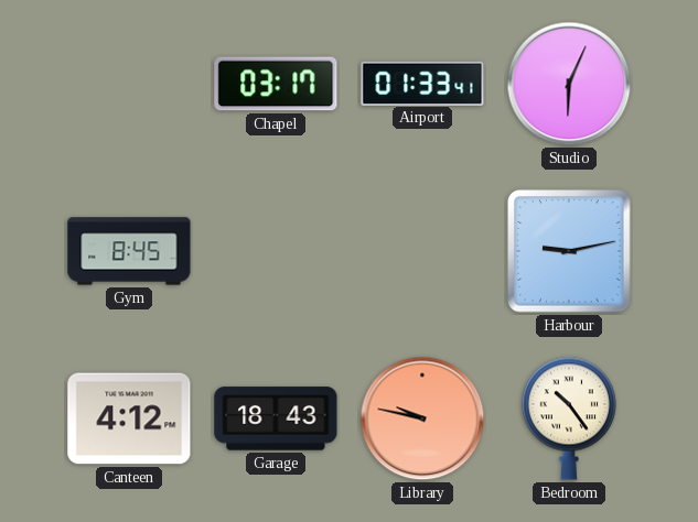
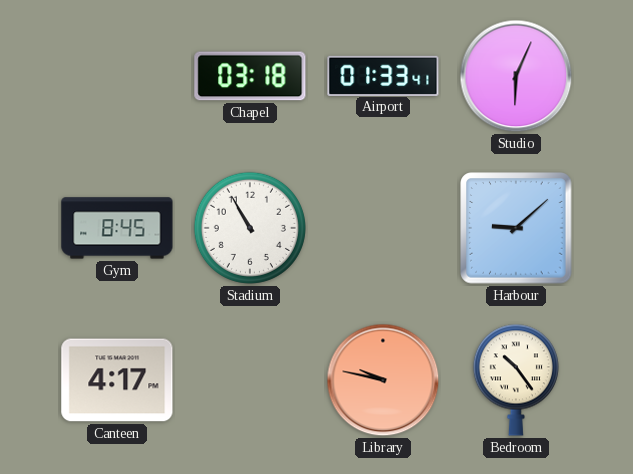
Chapel: 03:17 -> 03:18 (250, 76)
Stadium: none -> 10:55 (250, 228)
Harbour: 9:13 -> 9:08 (516, 228)
Canteen: 4:12 -> 4:17 (117, 380)
Garage: 18:43 -> none (276, 418)
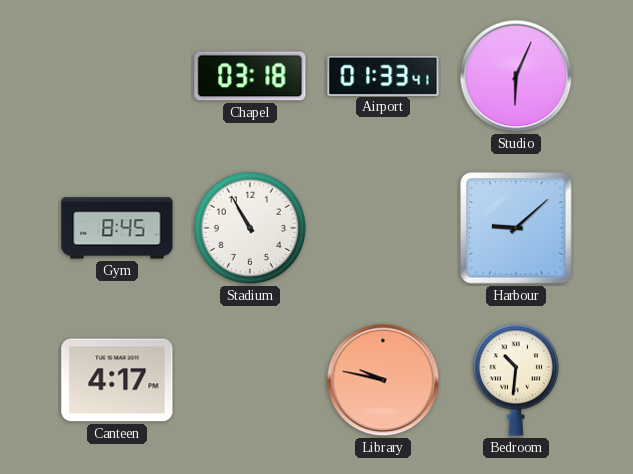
Bedroom: 10:24 -> 10:31 (516, 380)
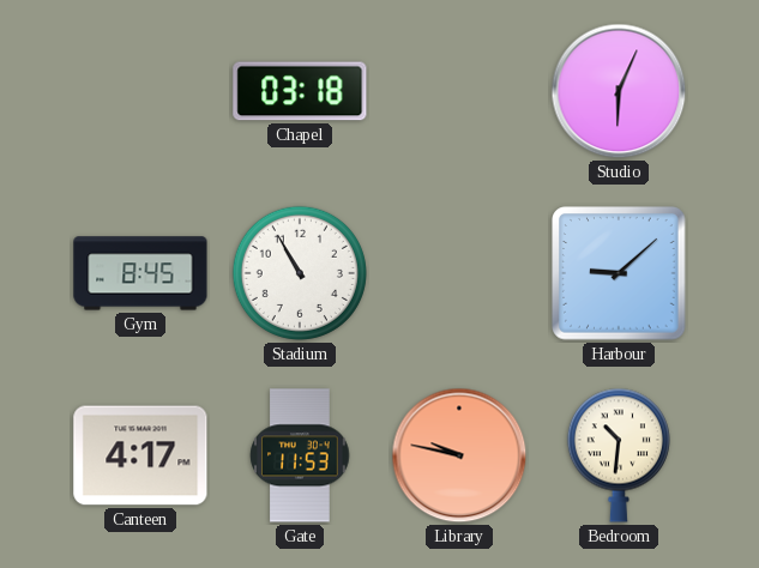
Airport: 01:33 -> none (383, 75)
Gate: none -> 11:53 (300, 455)
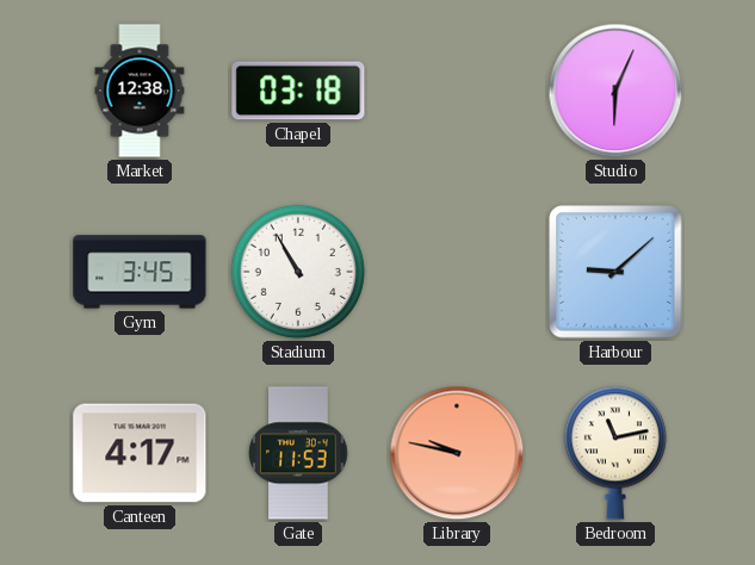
Market: none -> 12:38 (140, 91)
Gym: 8:45 -> 3:45 (140, 272)
Bedroom: 10:31 -> 11:13 (615, 453)
